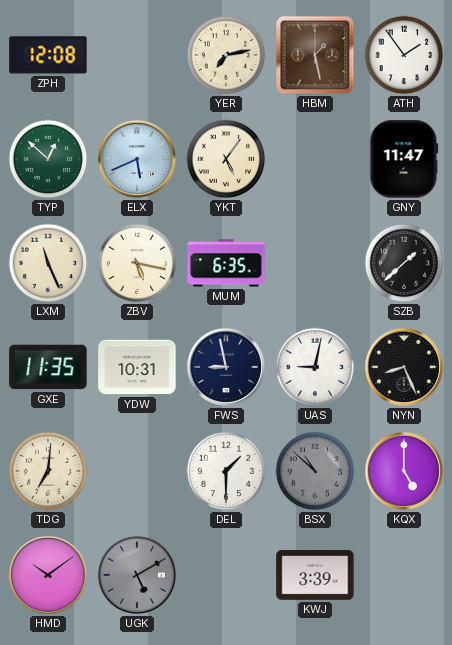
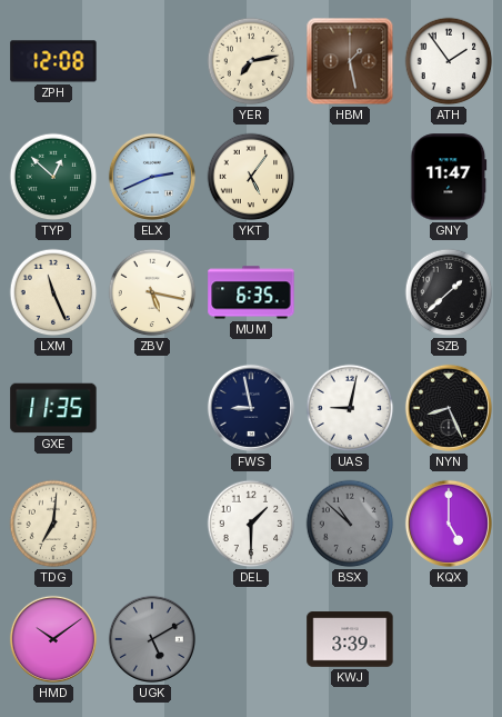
ELX: 5:41 -> 2:41 (152, 177)
YDW: 10:31 -> none (137, 367)
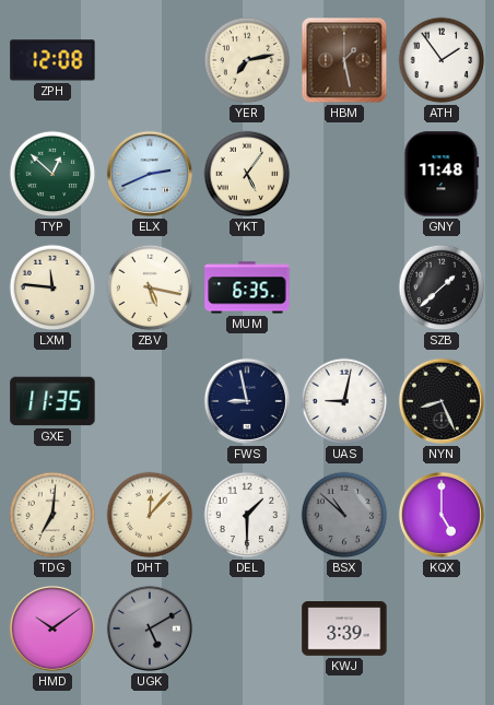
GNY: 11:47 -> 11:48 (442, 174)
LXM: 11:26 -> 11:46 (52, 287)
DHT: none -> 12:07 (150, 515)
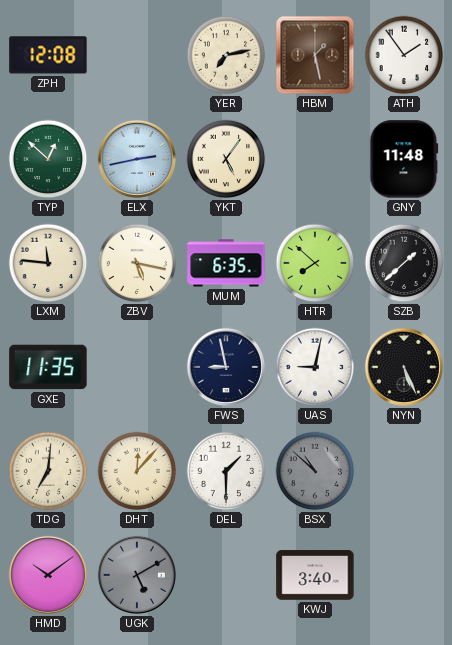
ELX: 2:41 -> 2:43 (137, 159)
HTR: none -> 7:52 (315, 263)
NYN: 8:26 -> 5:26 (404, 367)
KQX: 5:00 -> none (442, 515)
KWJ: 3:39 -> 3:40 (315, 575)
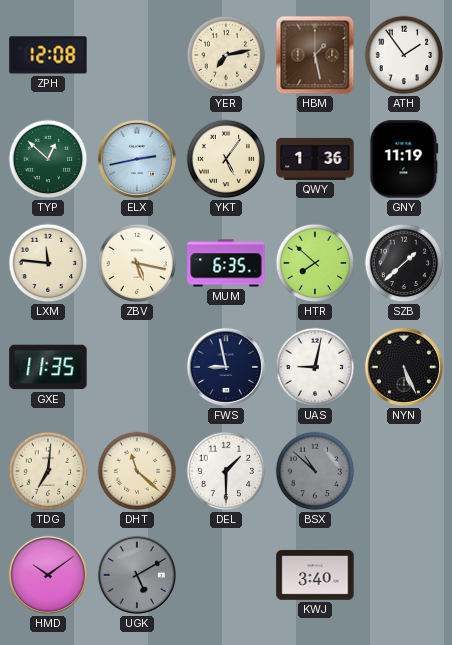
QWY: none -> 1:36 (315, 159)
GNY: 11:48 -> 11:19 (404, 159)
DHT: 12:07 -> 11:22 (137, 471)
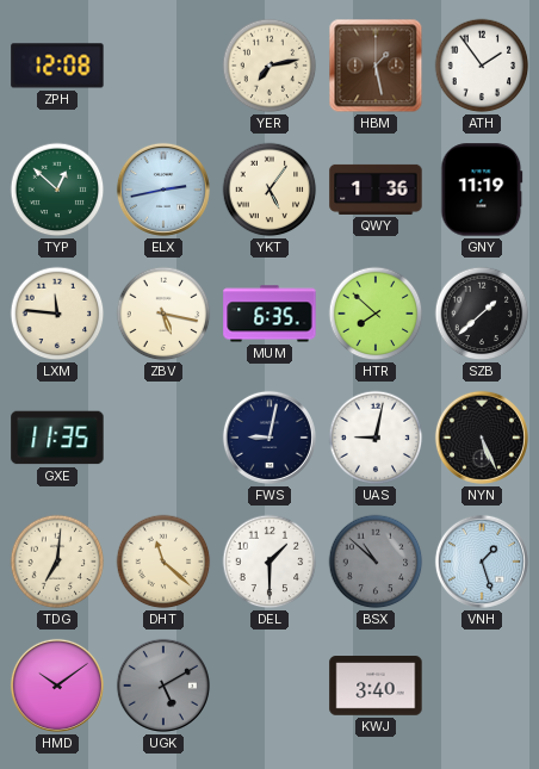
FWS: 8:58 -> 9:02 (269, 438)
VNH: none -> 1:27 (482, 562)
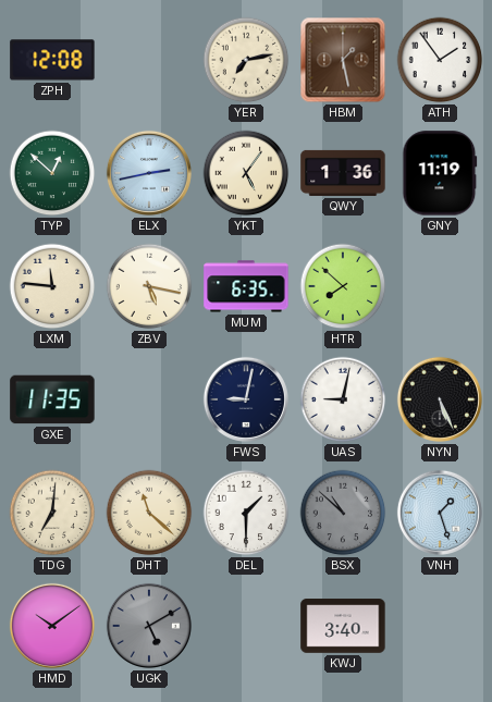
SZB: 1:38 -> none (482, 314)
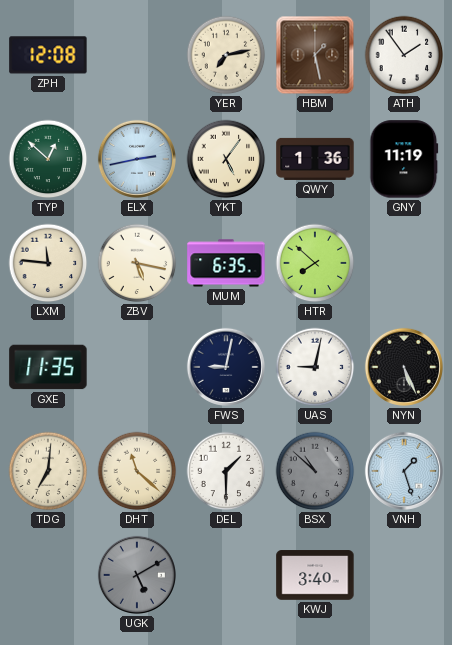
HMD: 10:09 -> none (52, 626)
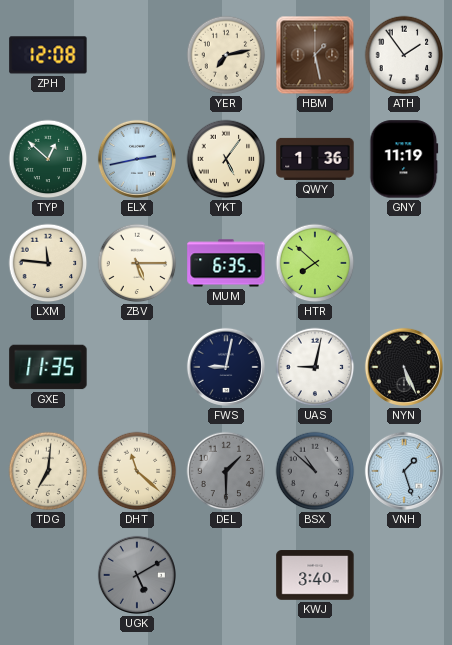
ZBV: 5:17 -> 5:15 (137, 263)
DEL dial: white -> grey (226, 471)
